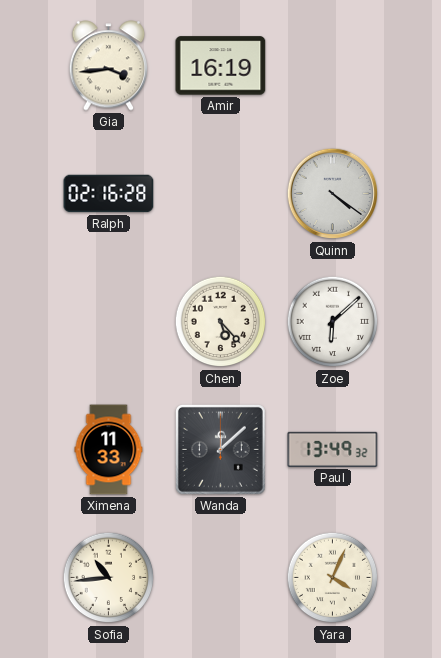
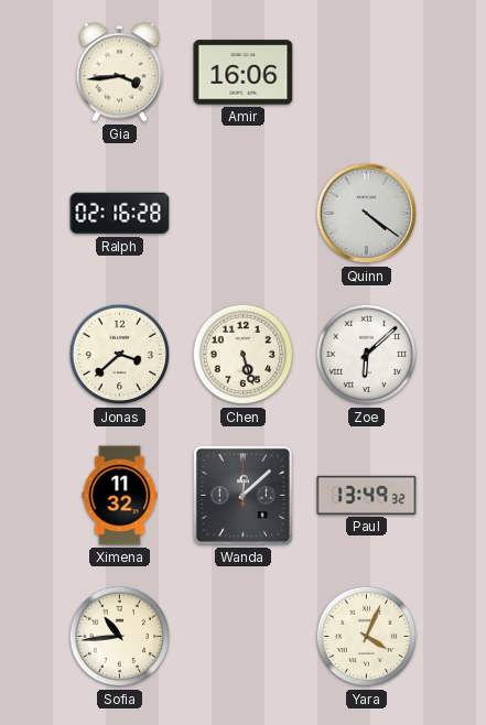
Amir: 16:19 -> 16:06 (244, 73)
Jonas: none -> 3:38 (120, 355)
Chen: 5:23 -> 5:27 (244, 355)
Ximena: 11:33 -> 11:32 (120, 496)
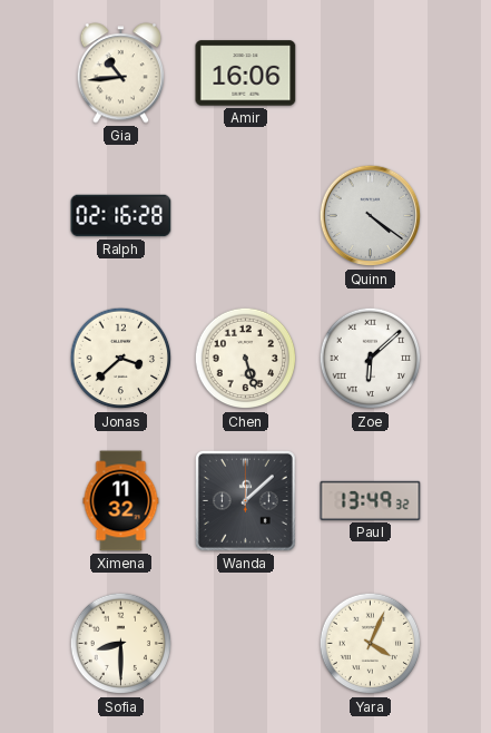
Gia: 3:44 -> 10:44 (121, 74)
Sofia: 10:44 -> 8:30 (121, 644)
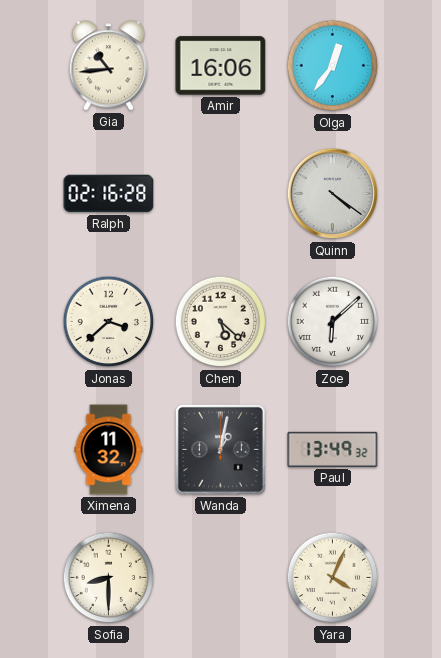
Olga: none -> 12:36 (333, 66)
Chen: 5:27 -> 5:22 (221, 322)
Wanda: 12:08 -> 1:02 (220, 449)
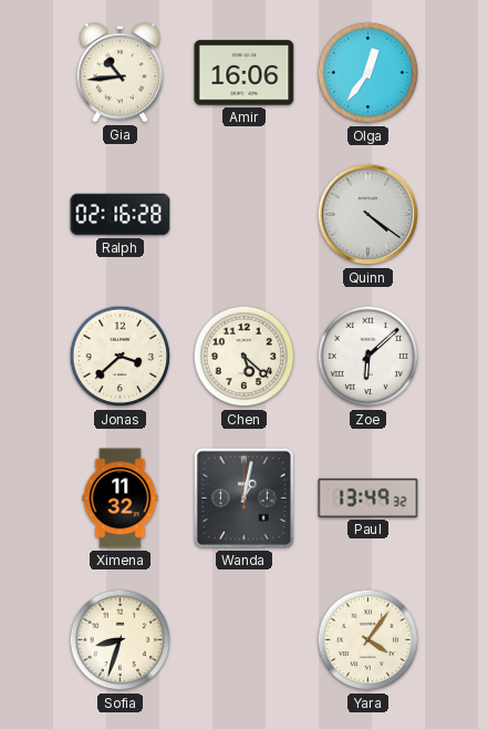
Sofia: 8:30 -> 8:33 (121, 640)
Yara: 4:04 -> 4:06 (368, 640)
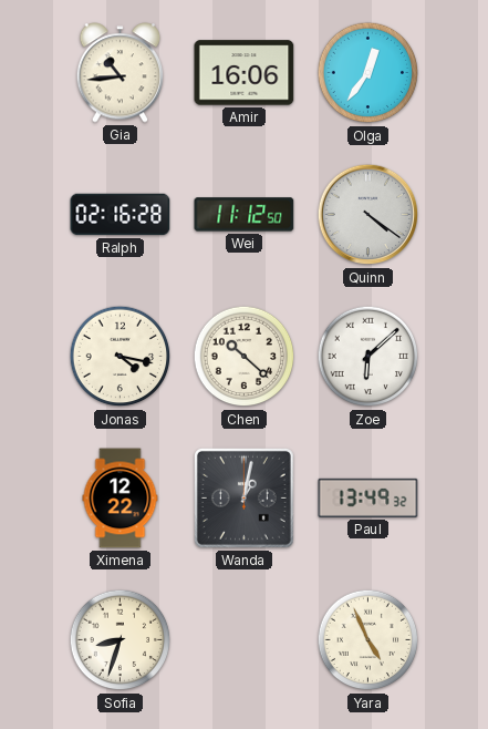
Wei: none -> 11:12 (245, 215)
Jonas: 3:38 -> 4:17 (121, 357)
Chen: 5:22 -> 10:22 (245, 357)
Ximena: 11:32 -> 12:22 (121, 499)
Yara: 4:06 -> 4:56 (368, 640)
